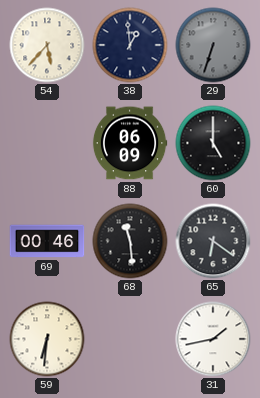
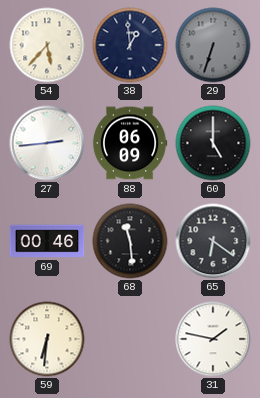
27: none -> 2:44 (47, 143)
31: 1:43 -> 1:47 (213, 339)
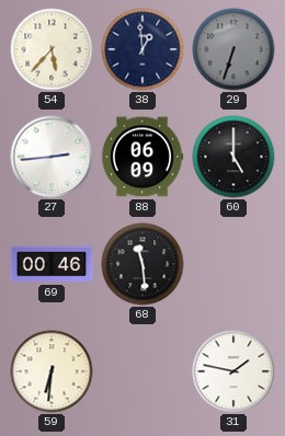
65: 6:21 -> none (213, 241)
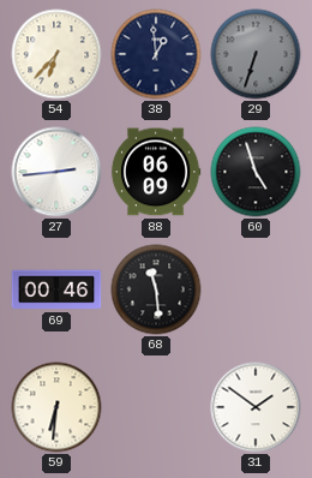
54: 5:37 -> 6:37 (56, 54)
60: 5:00 -> 4:57 (256, 172)
31: 1:47 -> 1:51 (256, 407)
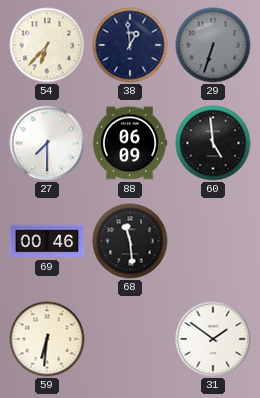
27: 2:44 -> 7:30 (47, 143)
60: 4:57 -> 4:59 (213, 143)
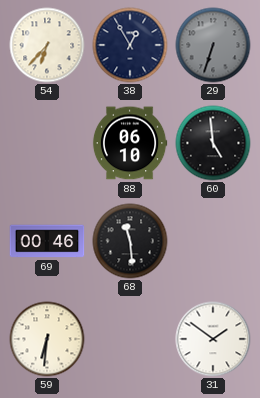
38: 12:59 -> 12:55 (130, 45)
27: 7:30 -> none (47, 143)
88: 06:09 -> 06:10 (130, 143)
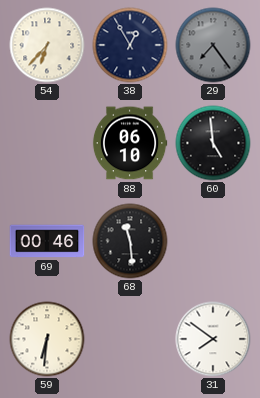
29: 6:33 -> 7:24 (213, 45)
31: 1:51 -> 7:51 (213, 339)
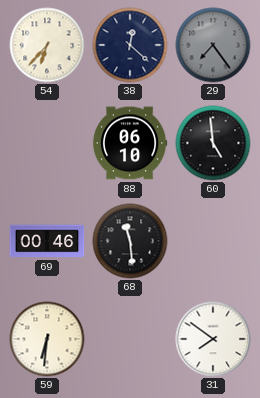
38: 12:55 -> 12:22 (130, 45)
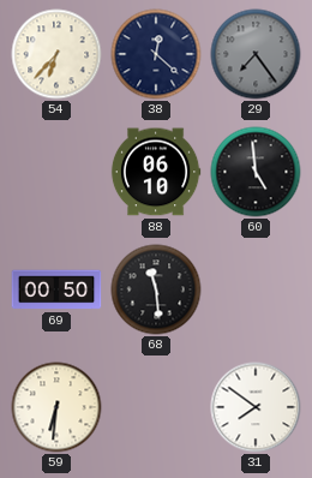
69: 00:46 -> 00:50 (56, 289)
